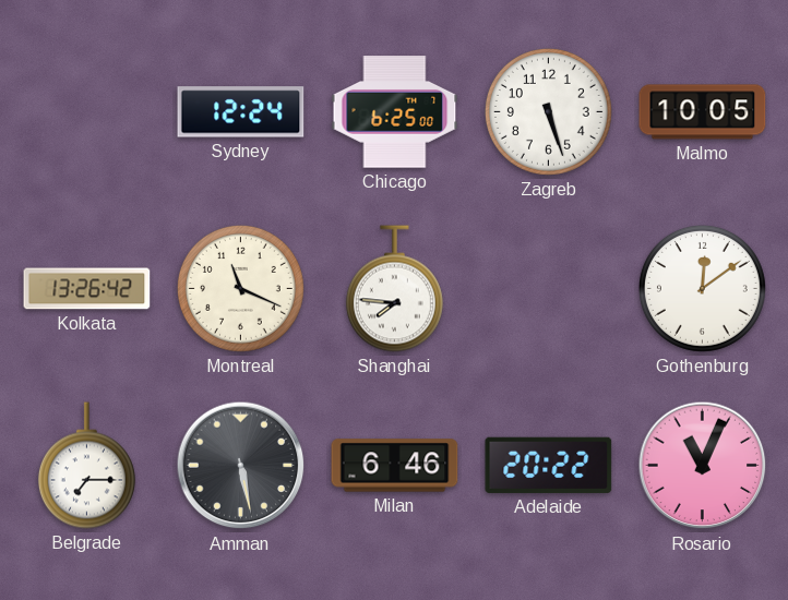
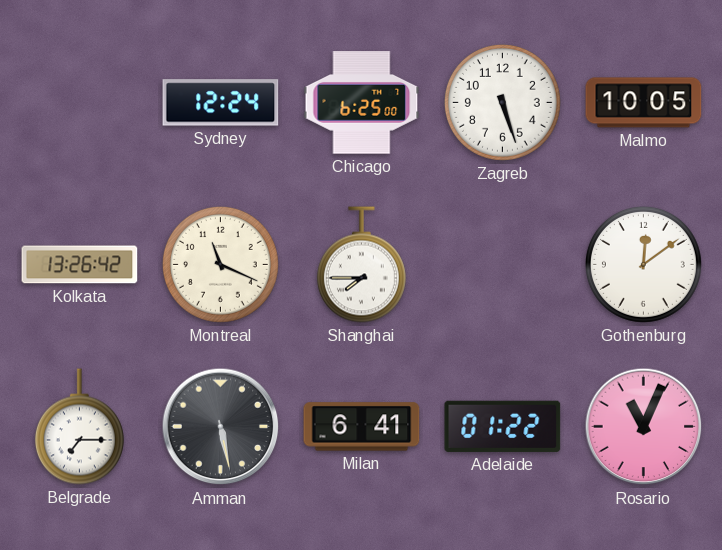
Shanghai: 7:46 -> 7:45 (361, 265)
Milan: 6:46 -> 6:41 (362, 427)
Adelaide: 20:22 -> 01:22 (503, 426)
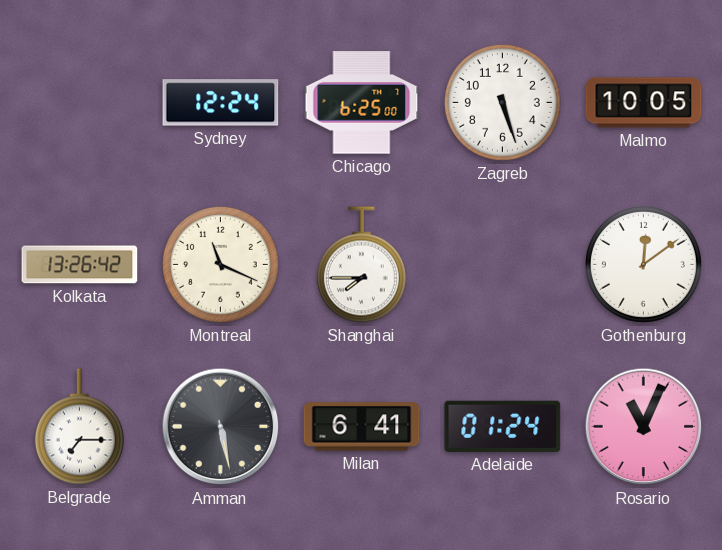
Adelaide: 01:22 -> 01:24 (503, 426)
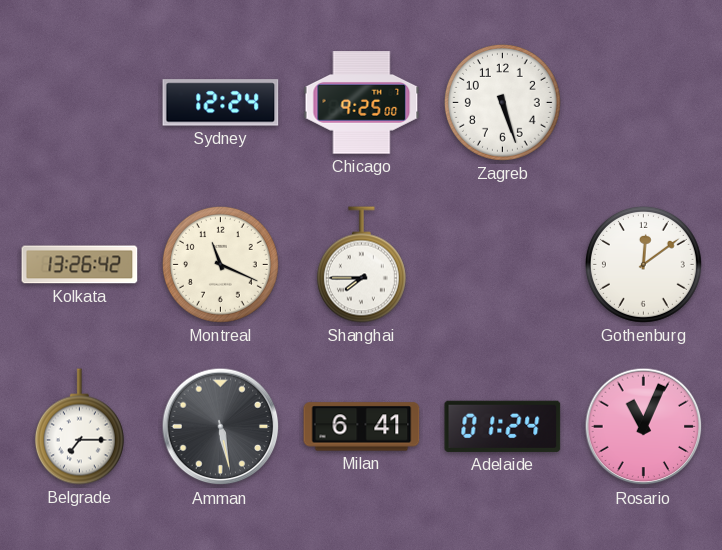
Chicago: 6:25 -> 9:25 (362, 103)
Malmo: 10:05 -> none (644, 103)
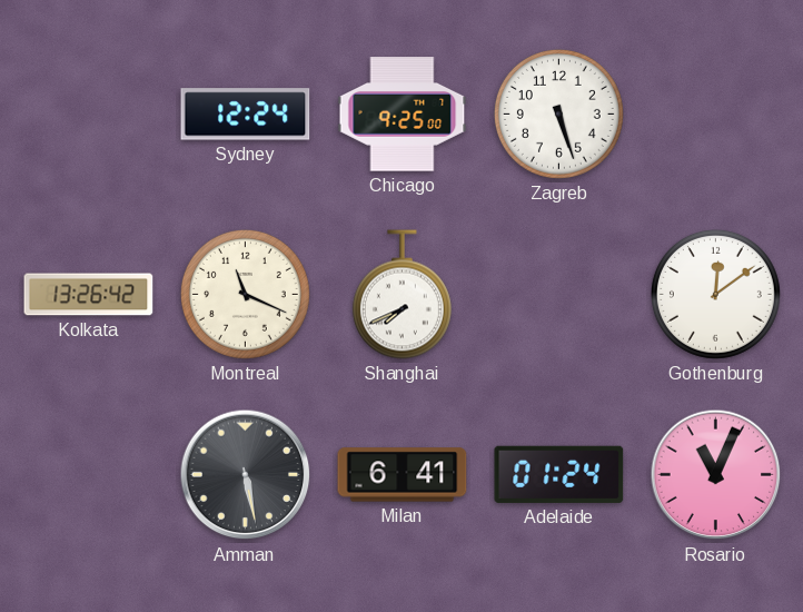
Shanghai: 7:45 -> 7:41 (401, 295)
Belgrade: 7:15 -> none (79, 427)
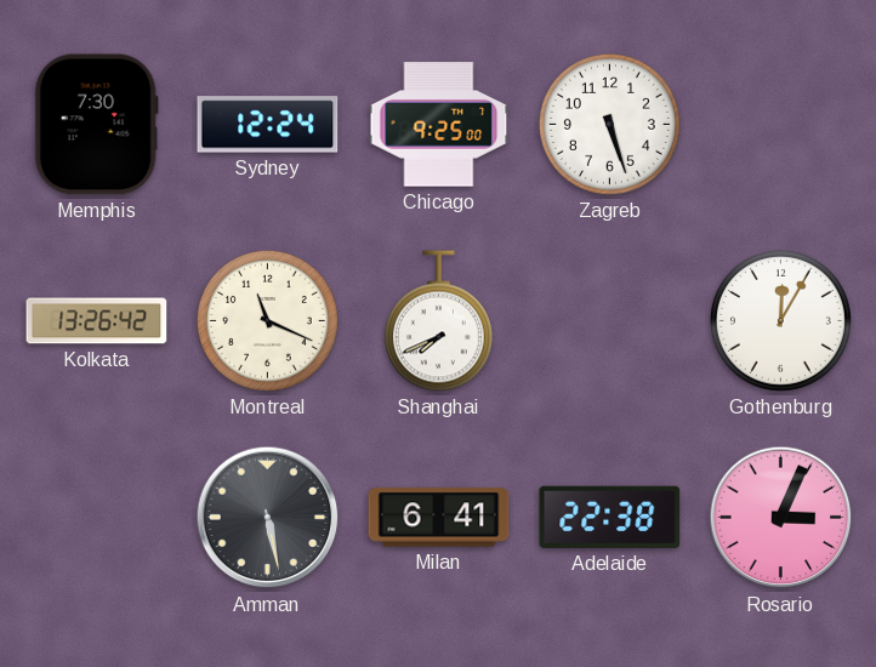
Memphis: none -> 7:30 (96, 125)
Gothenburg: 12:09 -> 12:05 (780, 320)
Adelaide: 01:24 -> 22:38 (610, 517)
Rosario: 11:04 -> 3:04 (781, 518)
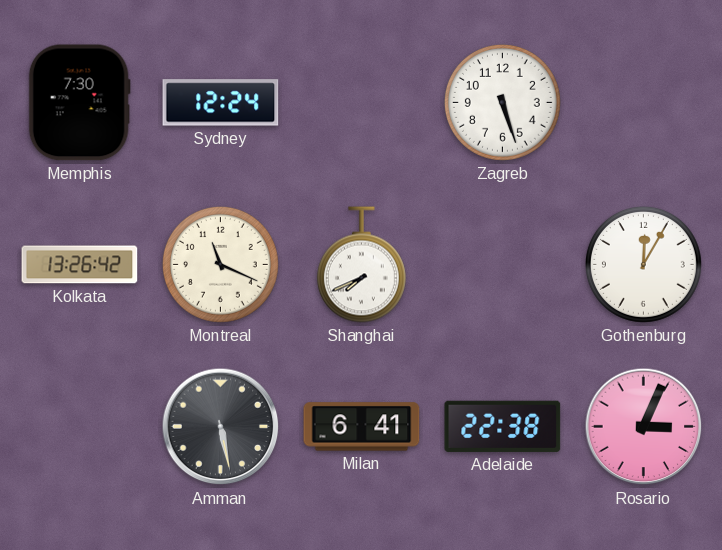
Chicago: 9:25 -> none (439, 125)
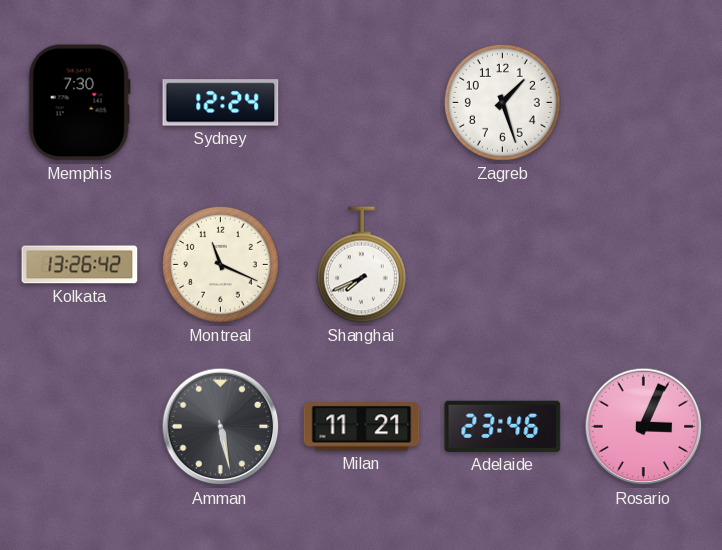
Zagreb: 5:27 -> 1:27 (502, 102)
Gothenburg: 12:05 -> none (643, 264)
Milan: 6:41 -> 11:21 (362, 427)
Adelaide: 22:38 -> 23:46 (503, 426)
